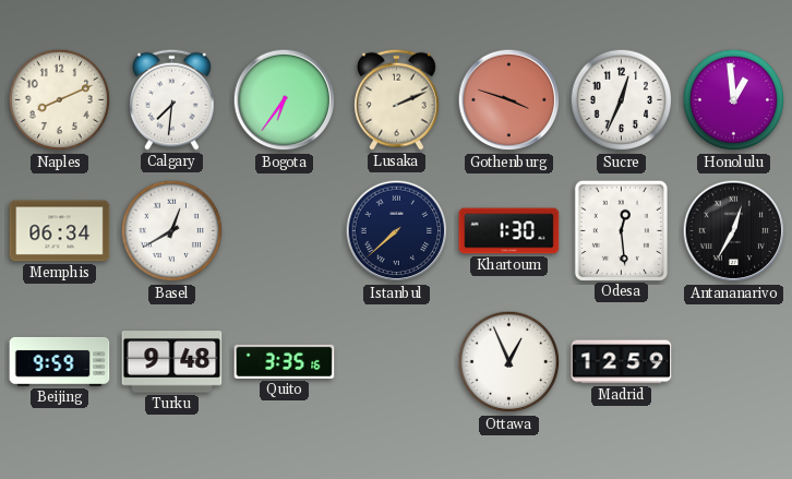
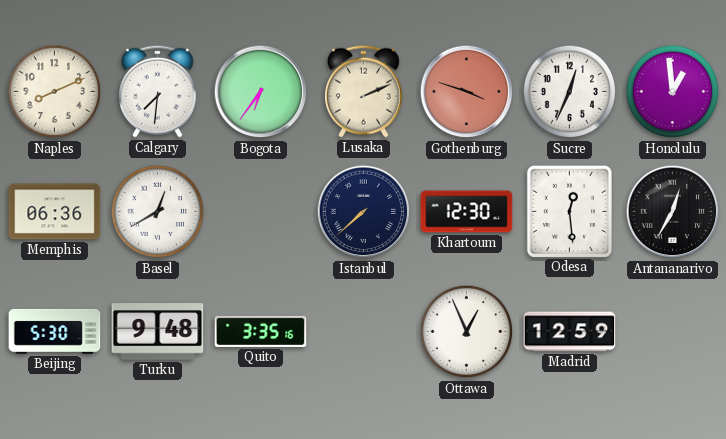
Memphis: 06:34 -> 06:36 (55, 212)
Khartoum: 1:30 -> 12:30 (467, 212)
Beijing: 9:59 -> 5:30 (55, 331)
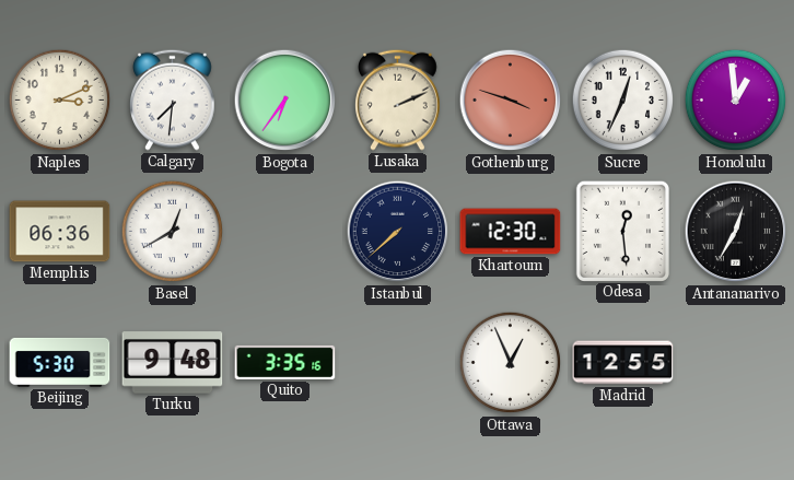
Naples: 8:11 -> 3:11 (60, 101)
Madrid: 12:59 -> 12:55 (623, 363)
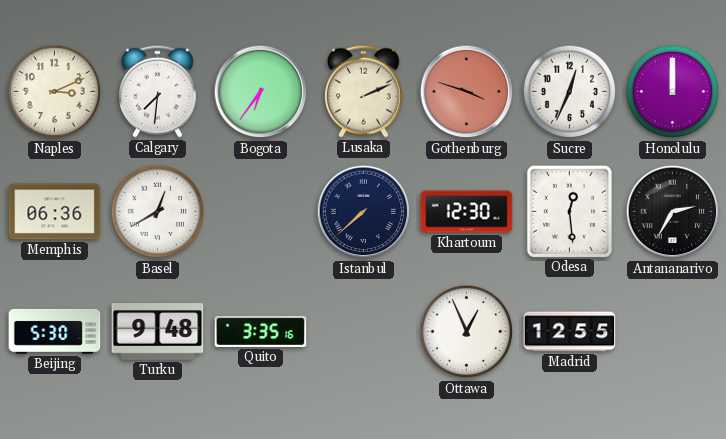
Honolulu: 12:59 -> 12:00 (673, 92)
Antananarivo: 12:35 -> 2:35 (673, 212)
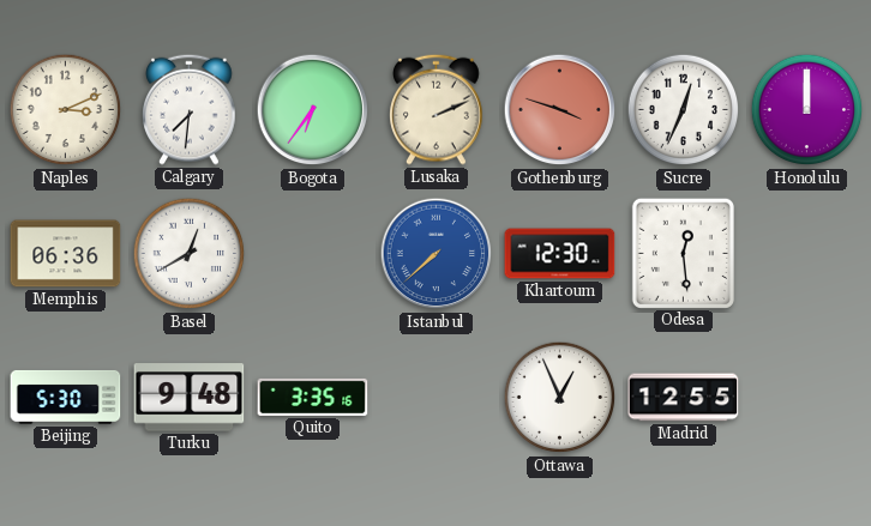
Istanbul dial: navy -> blue (437, 254)
Antananarivo: 2:35 -> none (673, 212)
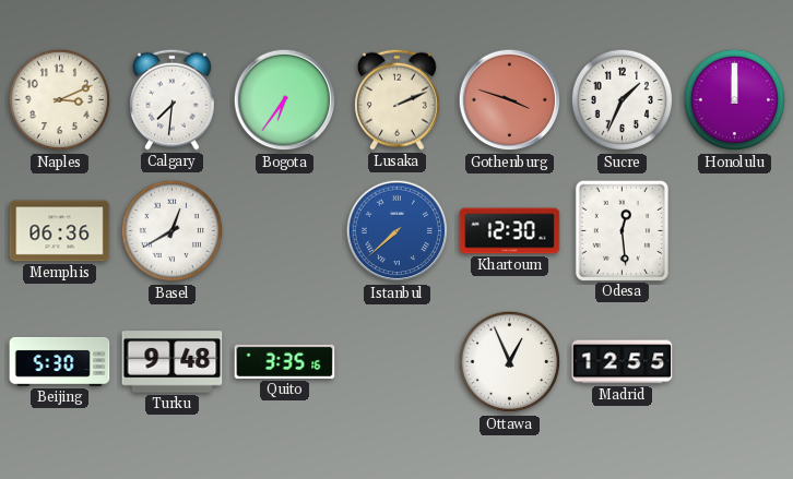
Sucre: 12:34 -> 1:34 (623, 100)
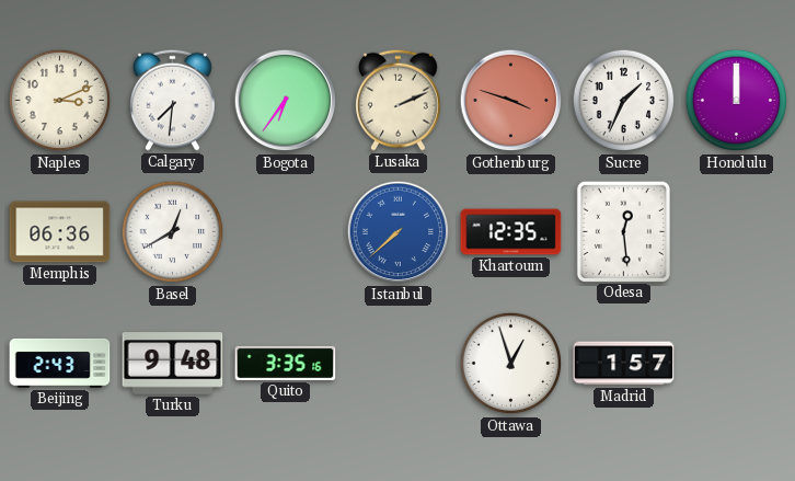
Khartoum: 12:30 -> 12:35 (511, 232)
Beijing: 5:30 -> 2:43 (60, 363)
Ottawa: 12:56 -> 12:57 (511, 364)
Madrid: 12:55 -> 1:57 (624, 364)
